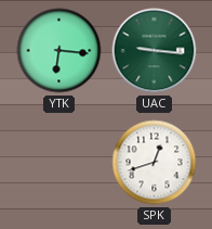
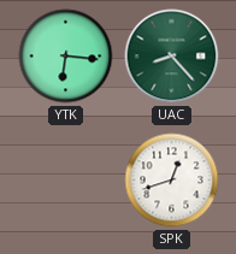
UAC: 9:16 -> 8:23 (172, 57)
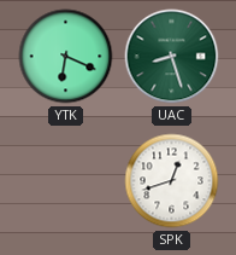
YTK: 6:16 -> 6:19 (66, 57)
UAC: 8:23 -> 8:27 (172, 57)
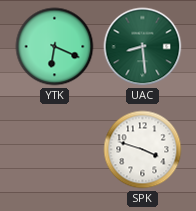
UAC: 8:27 -> 8:29 (143, 47)
SPK: 12:42 -> 3:48 (143, 150)
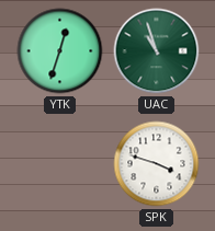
YTK: 6:19 -> 12:33 (60, 51)
UAC: 8:29 -> 10:57 (157, 51)
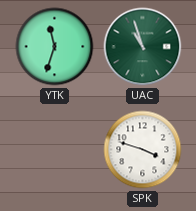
YTK: 12:33 -> 11:33 (55, 47)
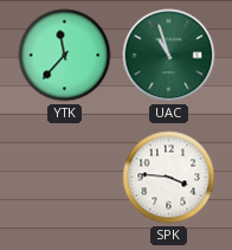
YTK: 11:33 -> 11:37 (65, 56)
SPK: 3:48 -> 3:46 (169, 178)
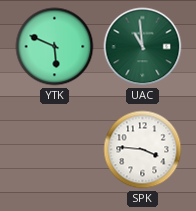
YTK: 11:37 -> 5:49 (55, 47)
UAC: 10:57 -> 10:59 (143, 47)
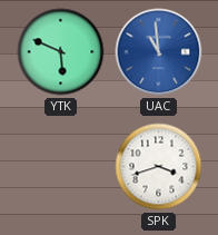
UAC dial: green -> blue (159, 52)
SPK: 3:46 -> 3:42 (159, 167)
